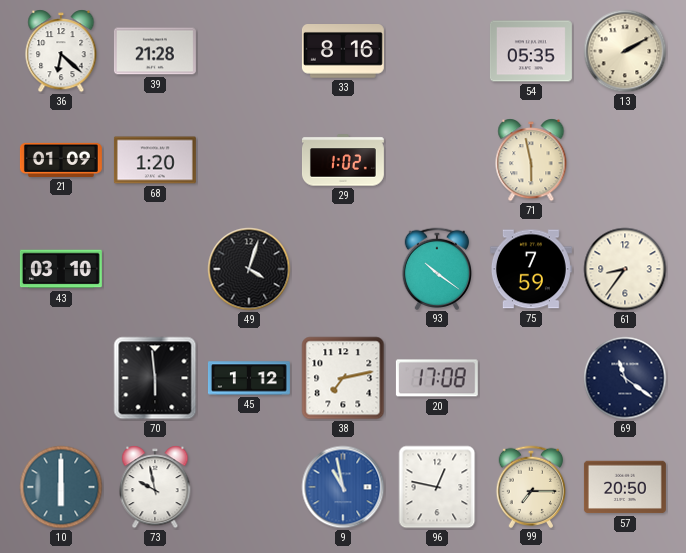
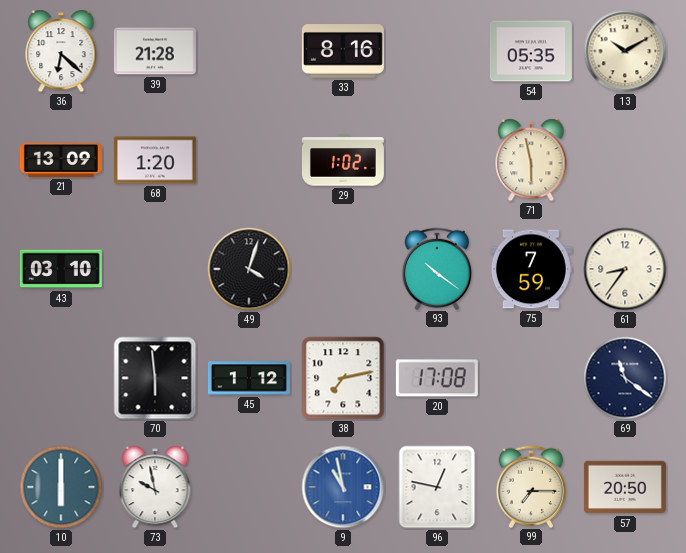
13: 2:10 -> 10:10 (625, 51)
21: 01:09 -> 13:09 (61, 160)
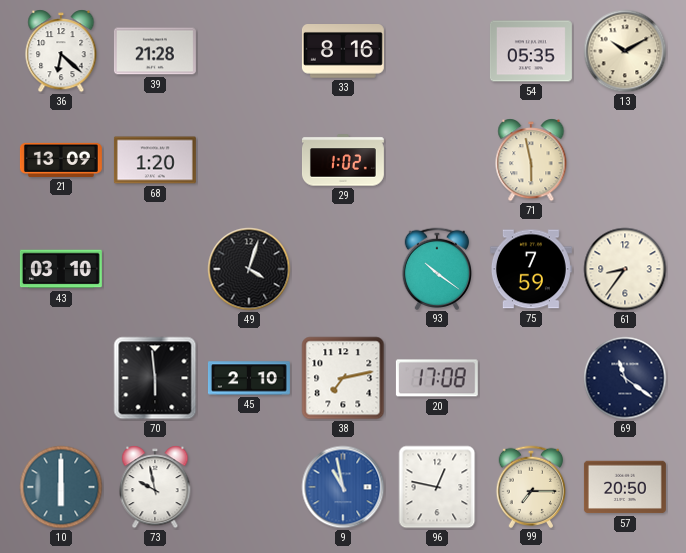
45: 1:12 -> 2:10 (249, 378)
